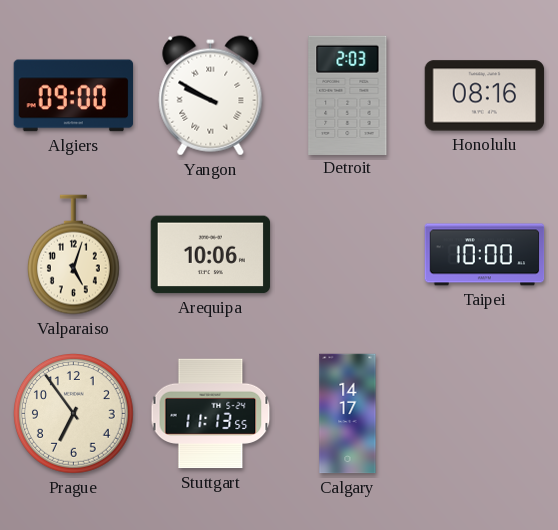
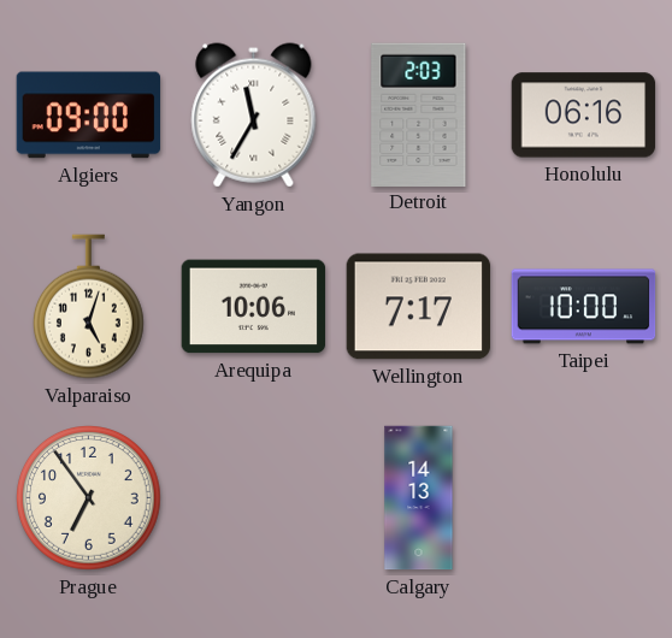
Yangon: 9:50 -> 11:35 (254, 116)
Honolulu: 08:16 -> 06:16 (584, 116)
Wellington: none -> 7:17 (419, 307)
Stuttgart: 11:13 -> none (211, 414)
Calgary: 14:17 -> 14:13 (419, 498)
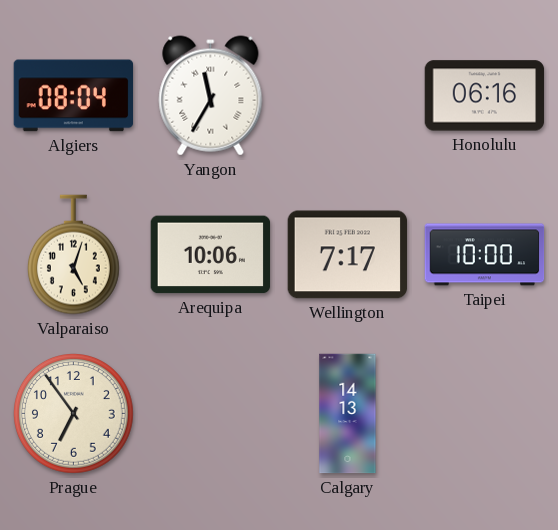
Algiers: 09:00 -> 08:04 (74, 96)
Detroit: 2:03 -> none (419, 114)
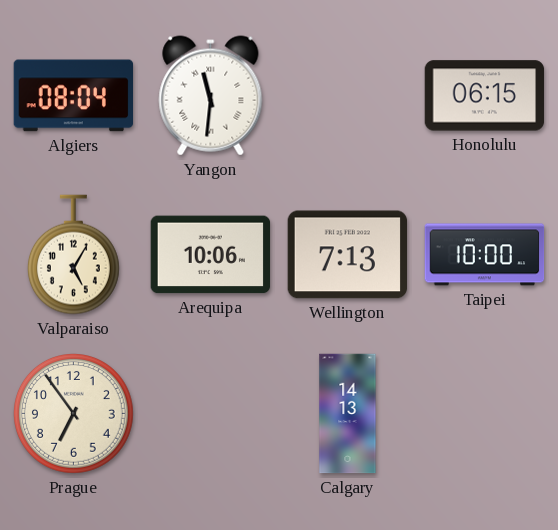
Yangon: 11:35 -> 11:31 (211, 96)
Honolulu: 06:16 -> 06:15 (485, 96)
Valparaiso: 5:03 -> 5:05 (73, 255)
Wellington: 7:17 -> 7:13 (348, 255)
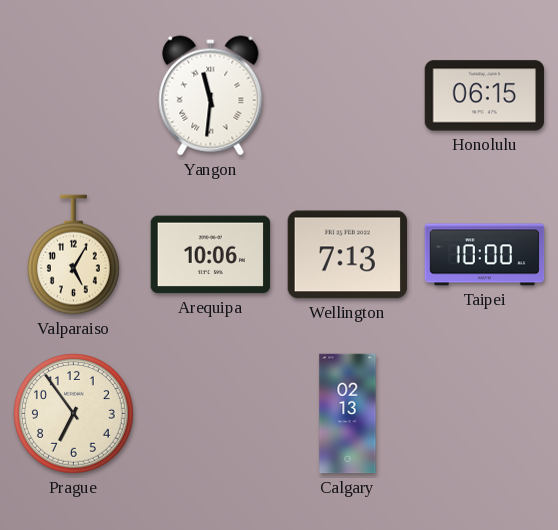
Algiers: 08:04 -> none (74, 96)
Calgary: 14:13 -> 02:13 (348, 414)
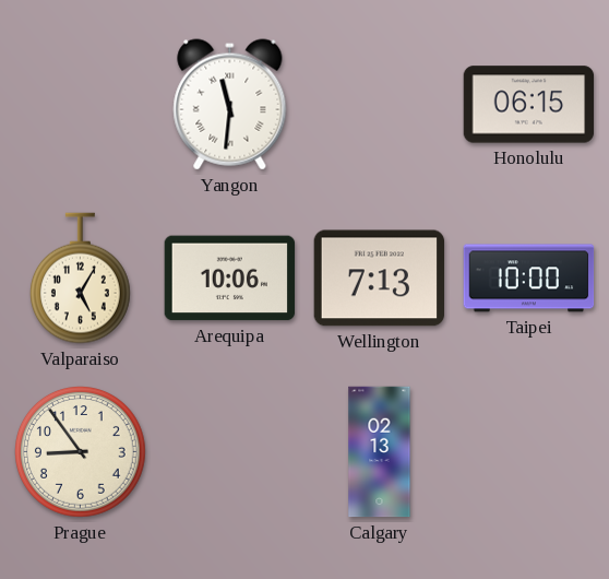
Prague: 6:54 -> 8:54 (81, 452)
